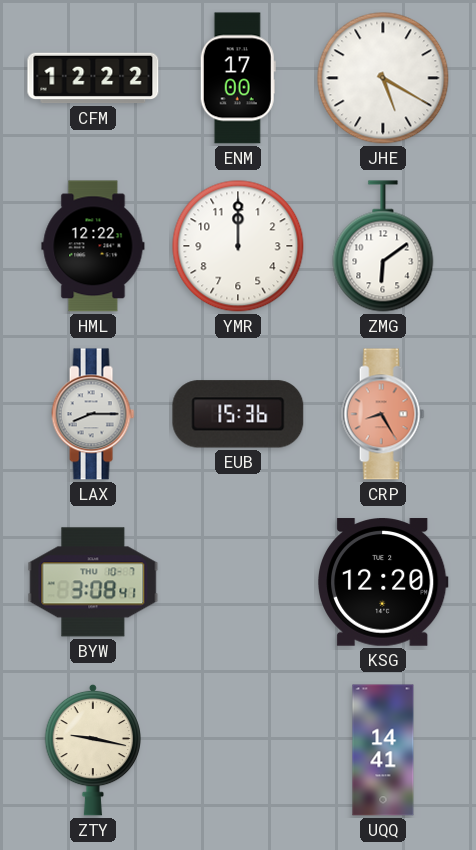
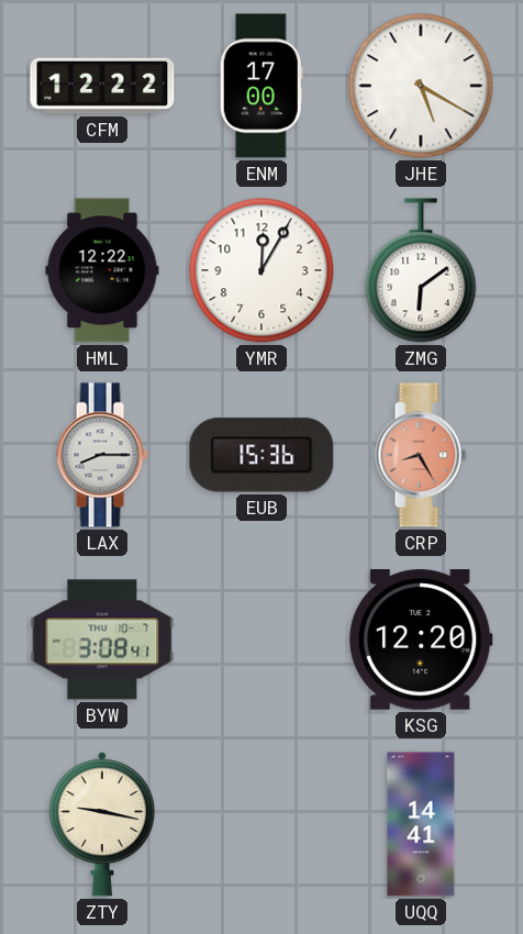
YMR: 12:00 -> 12:05 (261, 270)
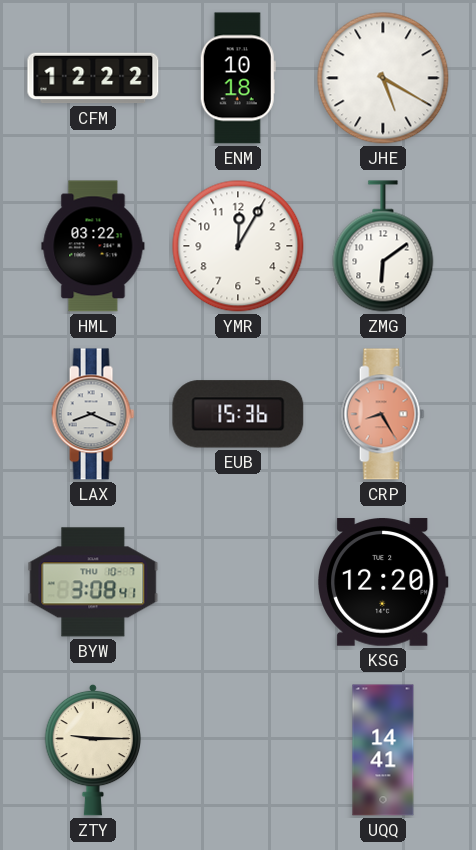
ENM: 17:00 -> 10:18 (238, 78)
HML: 12:22 -> 03:22 (93, 246)
LAX: 8:15 -> 8:19 (93, 414)
ZTY: 9:17 -> 9:15 (93, 750)
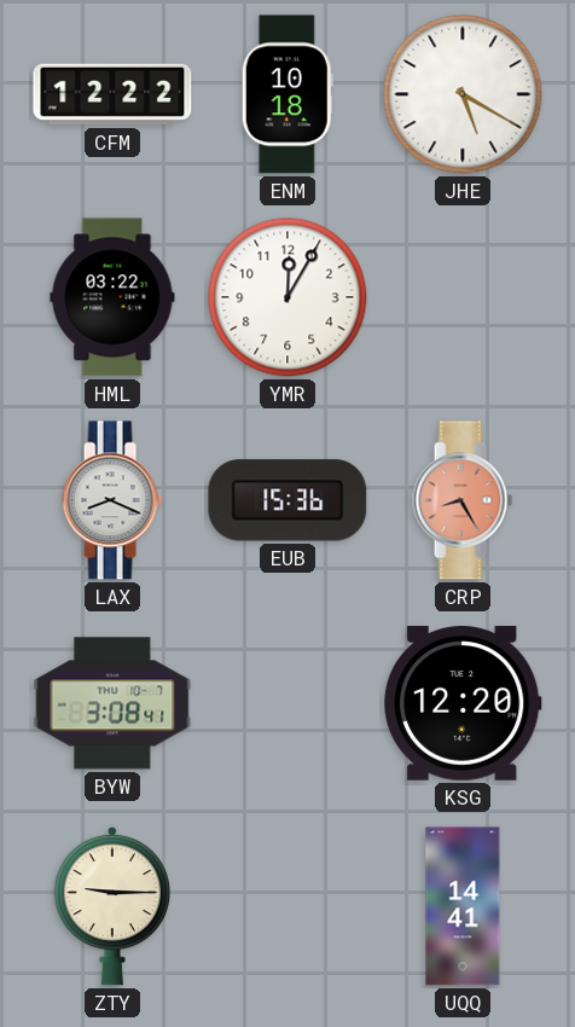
ZMG: 6:09 -> none (383, 246)
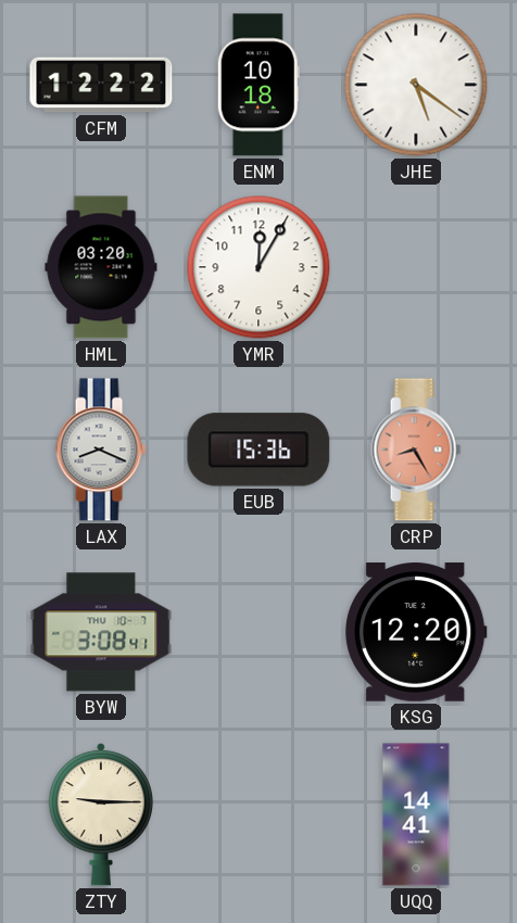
JHE: 5:20 -> 5:21 (416, 85)
HML: 03:22 -> 03:20 (101, 267)
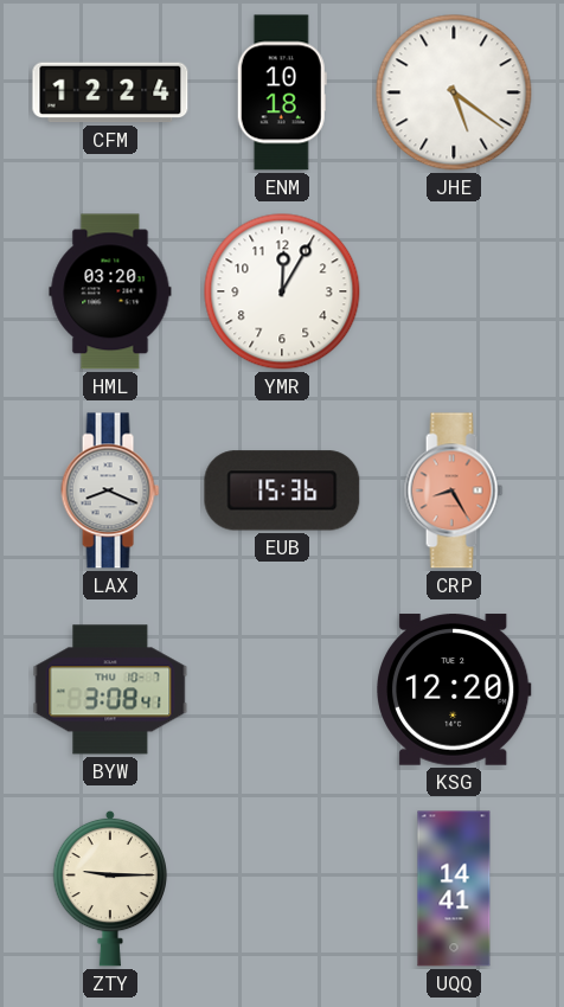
CFM: 12:22 -> 12:24 (110, 92)
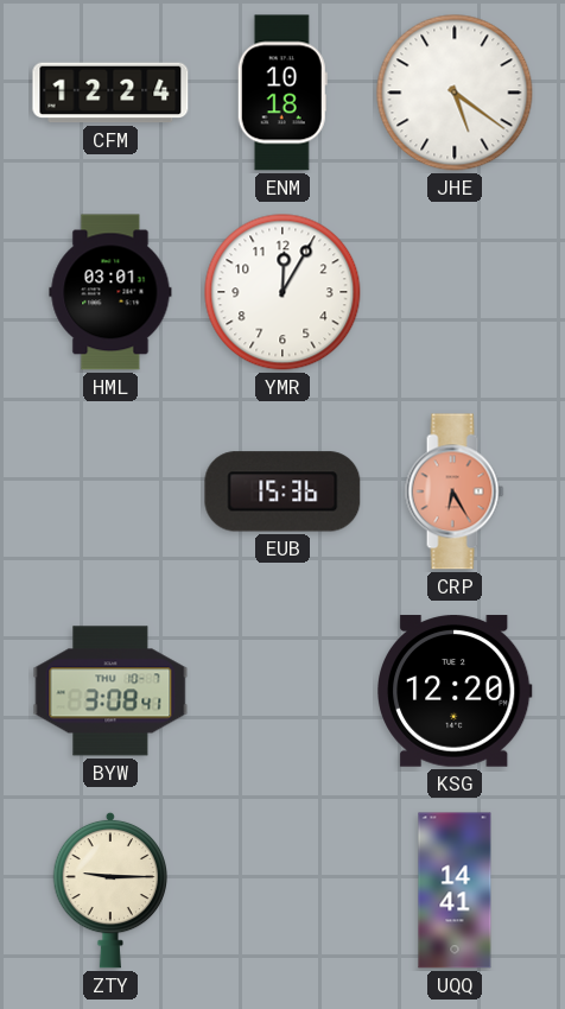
HML: 03:20 -> 03:01 (110, 292)
LAX: 8:19 -> none (110, 490)
CRP: 8:25 -> 6:25 (455, 491)
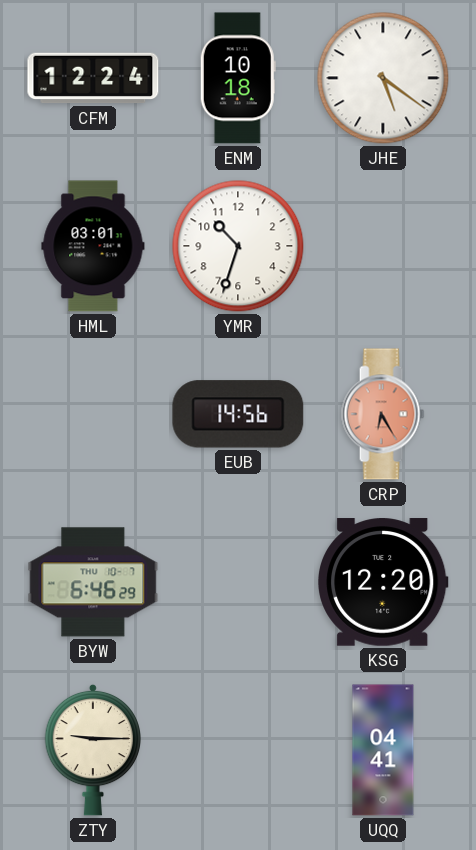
YMR: 12:05 -> 10:33 (238, 246)
EUB: 15:36 -> 14:56 (238, 414)
BYW: 3:08 -> 6:46 (93, 582)
UQQ: 14:41 -> 04:41 (383, 750)
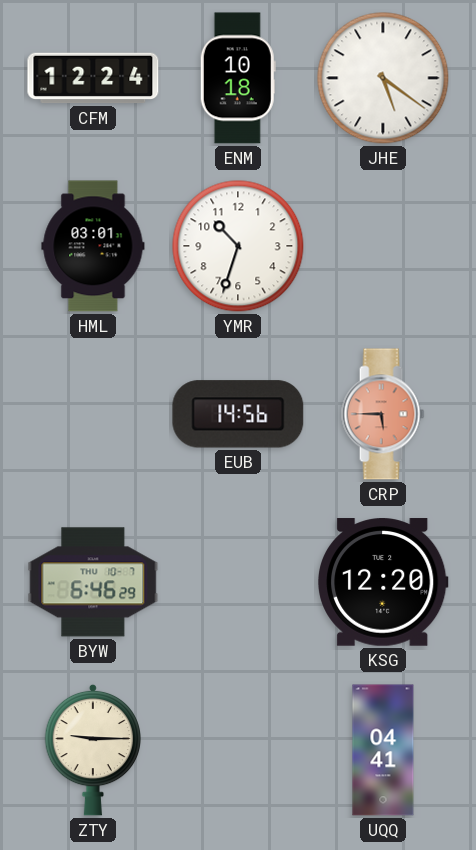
CRP: 6:25 -> 5:45 (383, 414)
